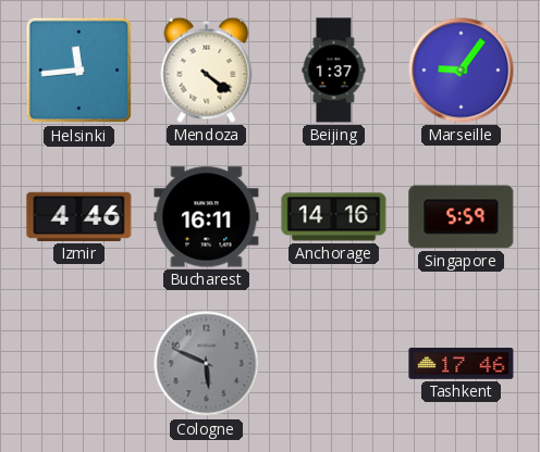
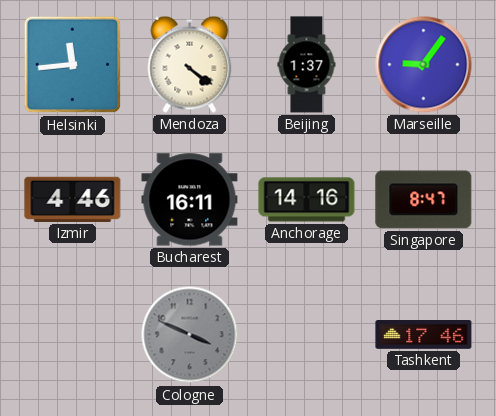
Singapore: 5:59 -> 8:47 (424, 200)
Cologne: 5:49 -> 3:49 (190, 335)
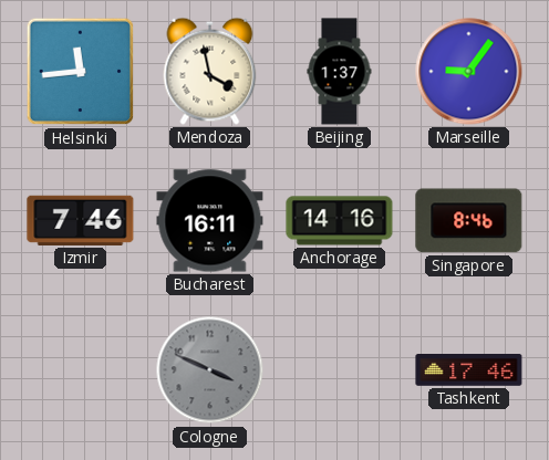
Mendoza: 4:21 -> 3:58 (210, 71)
Izmir: 4:46 -> 7:46 (81, 220)
Singapore: 8:47 -> 8:46 (469, 221)
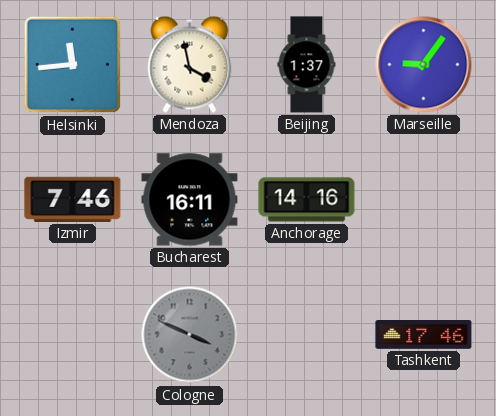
Singapore: 8:46 -> none (469, 221)
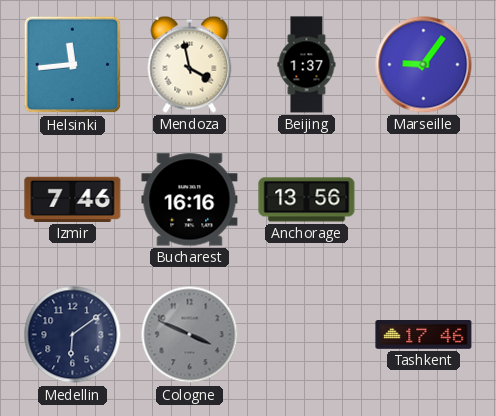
Bucharest: 16:11 -> 16:16 (190, 200)
Anchorage: 14:16 -> 13:56 (307, 200)
Medellin: none -> 6:09 (73, 335)
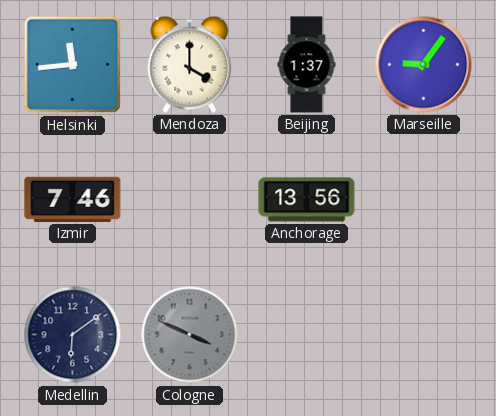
Mendoza: 3:58 -> 4:00 (190, 64)
Bucharest: 16:16 -> none (190, 200)
Tashkent: 17:46 -> none (424, 335)
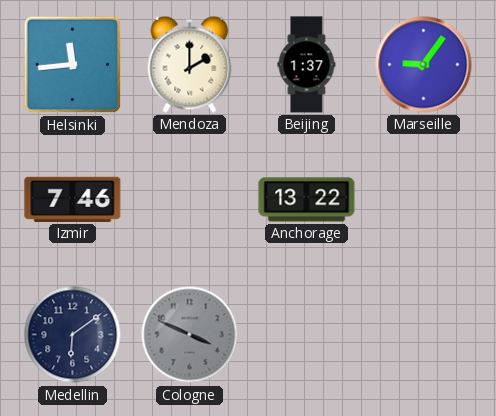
Mendoza: 4:00 -> 2:00 (190, 64)
Anchorage: 13:56 -> 13:22 (307, 200)
